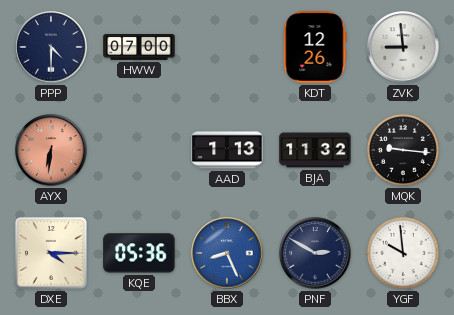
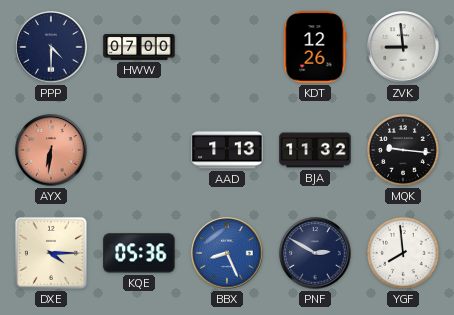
YGF: 9:59 -> 7:59 (403, 253)
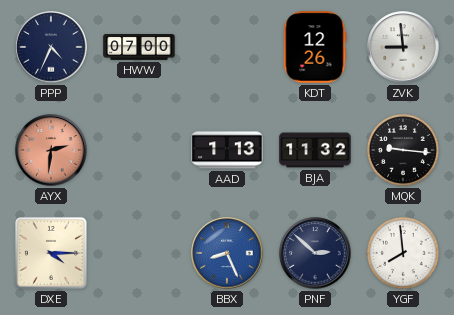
PPP: 4:30 -> 4:34 (51, 47)
AYX: 6:31 -> 2:31 (51, 150)
KQE: 05:36 -> none (139, 253)
PNF: 2:50 -> 2:52 (315, 253)
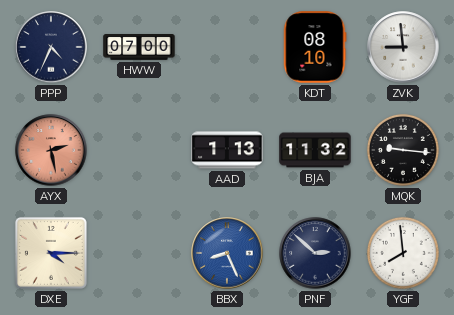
KDT: 12:26 -> 08:10 (315, 47)
AYX: 2:31 -> 2:28 (51, 150)
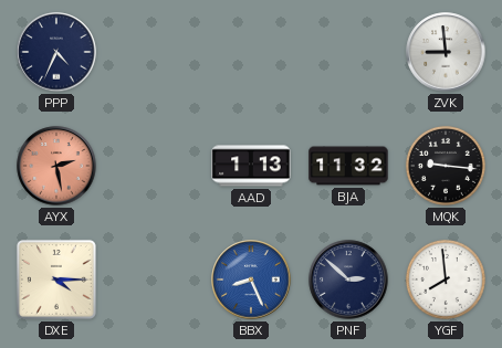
HWW: 07:00 -> none (139, 48)
KDT: 08:10 -> none (315, 47)
